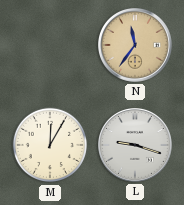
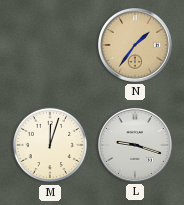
N: 11:36 -> 1:36 (136, 46)
M: 12:05 -> 12:03 (50, 145)
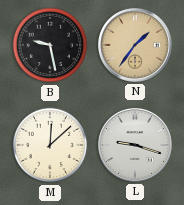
B: none -> 9:28 (50, 45)
M: 12:03 -> 12:08 (50, 145)
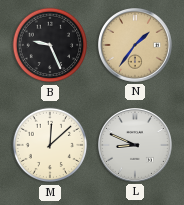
B: 9:28 -> 9:26 (50, 45)
L: 9:18 -> 8:49 (136, 146)
